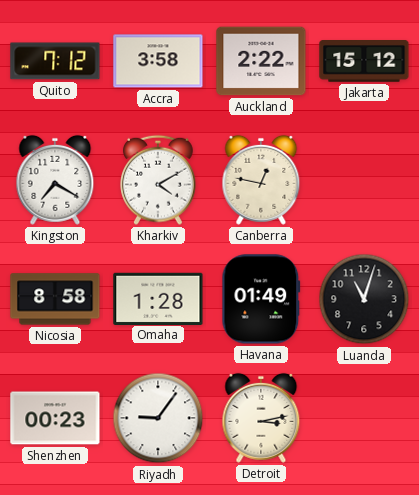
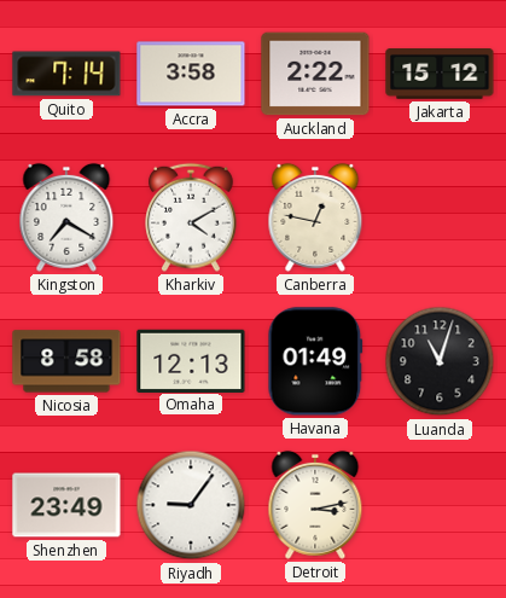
Quito: 7:12 -> 7:14 (66, 74)
Omaha: 1:28 -> 12:13 (191, 360)
Shenzhen: 00:23 -> 23:49 (66, 505)
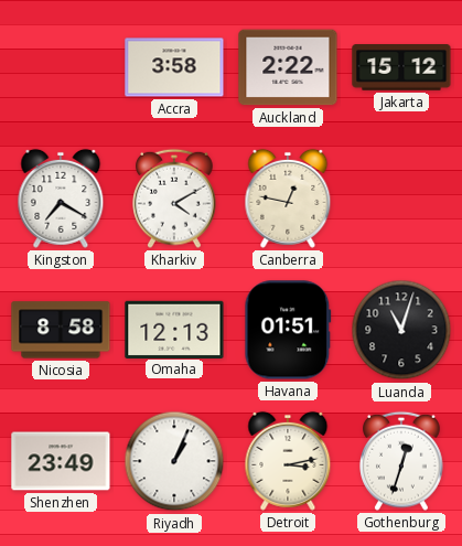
Quito: 7:14 -> none (66, 74)
Havana: 01:49 -> 01:51 (288, 330)
Riyadh: 9:06 -> 1:04 (174, 461)
Gothenburg: none -> 12:33 (401, 461)
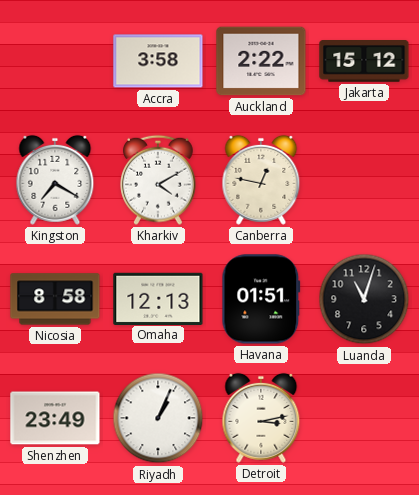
Gothenburg: 12:33 -> none (401, 461)
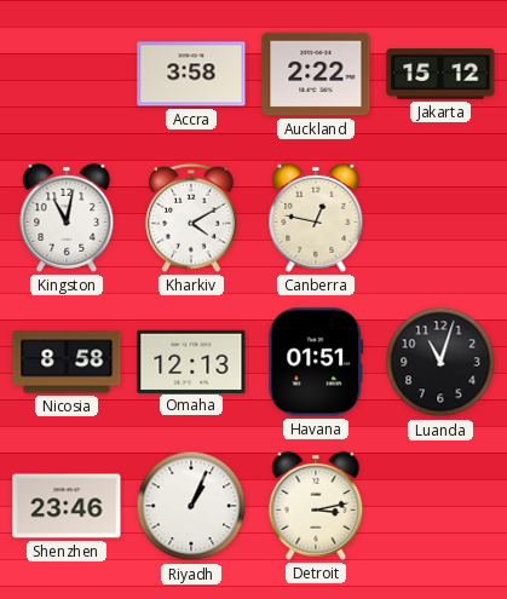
Kingston: 7:20 -> 11:02 (67, 218)
Shenzhen: 23:49 -> 23:46 (67, 506)
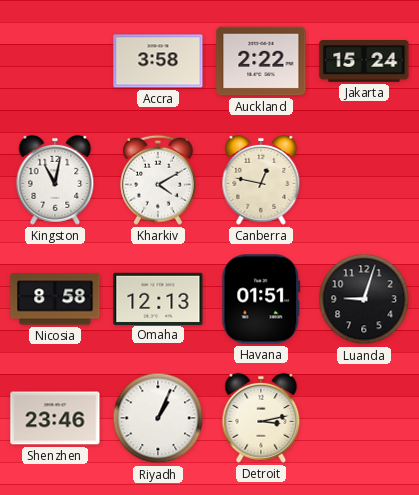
Jakarta: 15:12 -> 15:24 (364, 62)
Luanda: 11:03 -> 9:03 (364, 299)
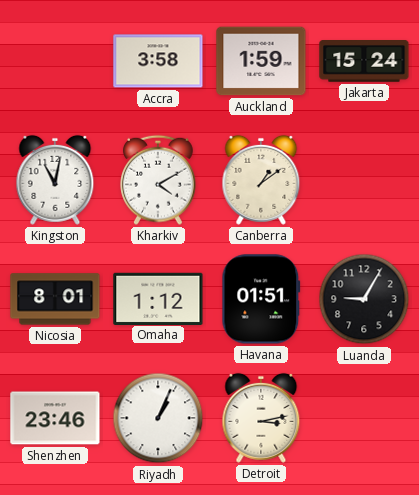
Auckland: 2:22 -> 1:59 (261, 61)
Canberra: 12:47 -> 1:09 (261, 180)
Nicosia: 8:58 -> 8:01 (55, 299)
Omaha: 12:13 -> 1:12 (158, 298)
Luanda: 9:03 -> 9:05 (364, 299)
